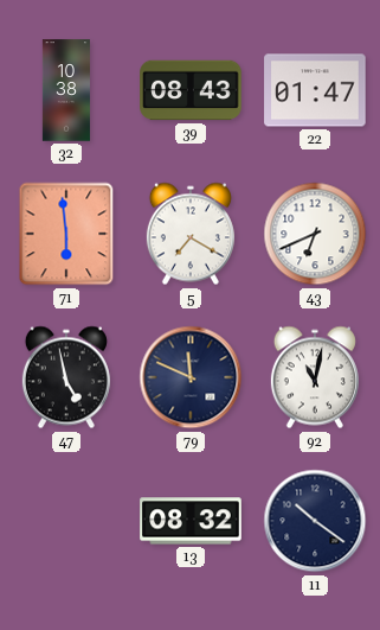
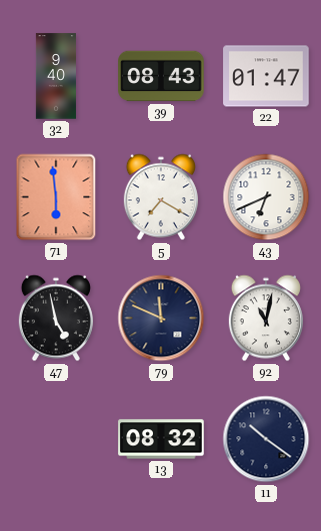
32: 10:38 -> 9:40 (56, 76)
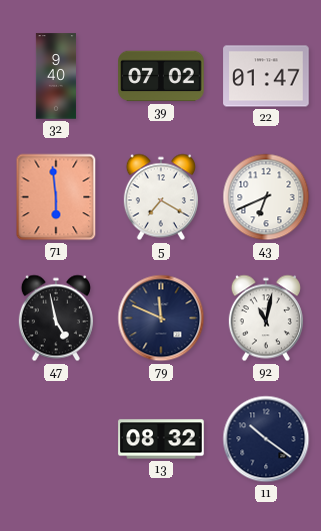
39: 08:43 -> 07:02 (161, 76)
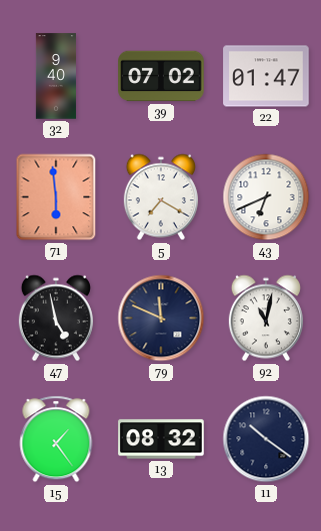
15: none -> 1:24 (56, 439)
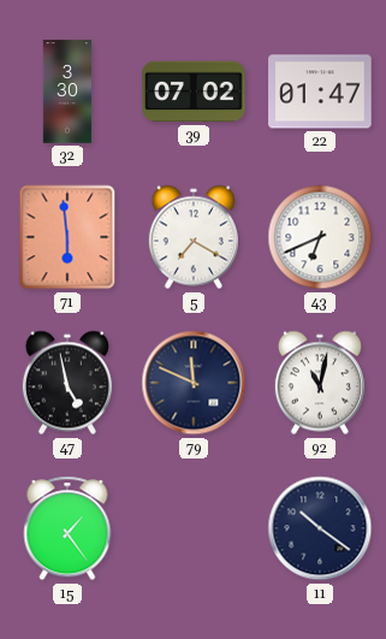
32: 9:40 -> 3:30 (67, 91)
13: 08:32 -> none (161, 439)
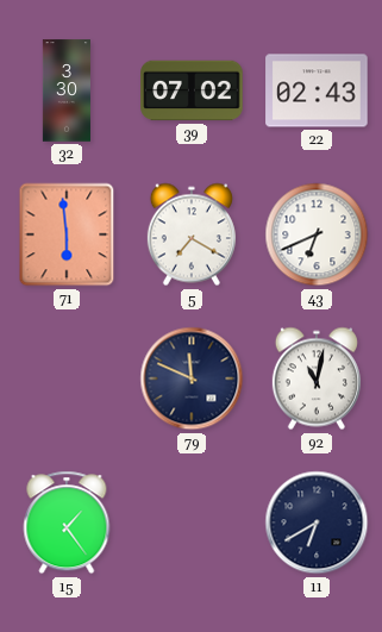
22: 01:47 -> 02:43 (317, 90)
47: 4:58 -> none (67, 383)
11: 10:21 -> 6:40 (317, 523)
